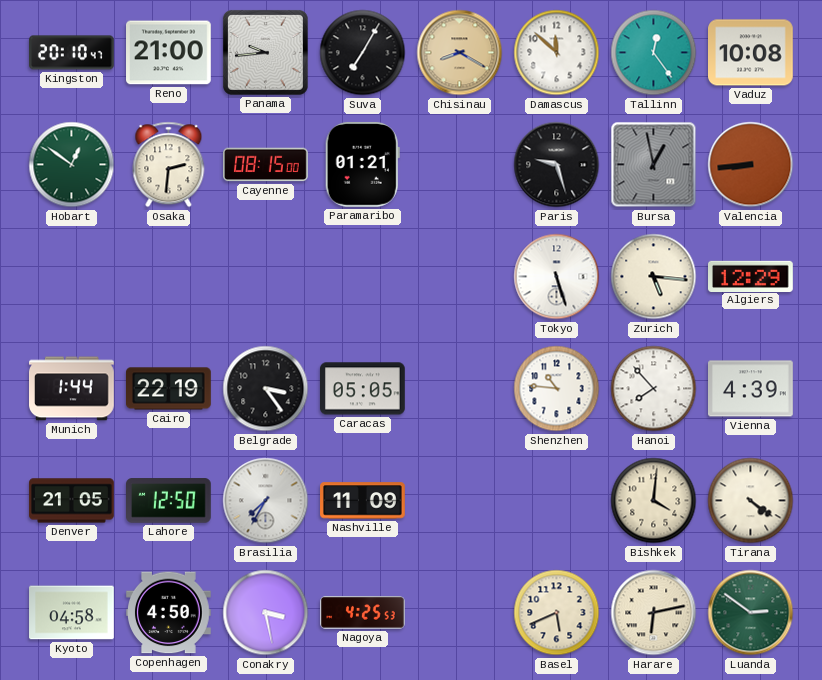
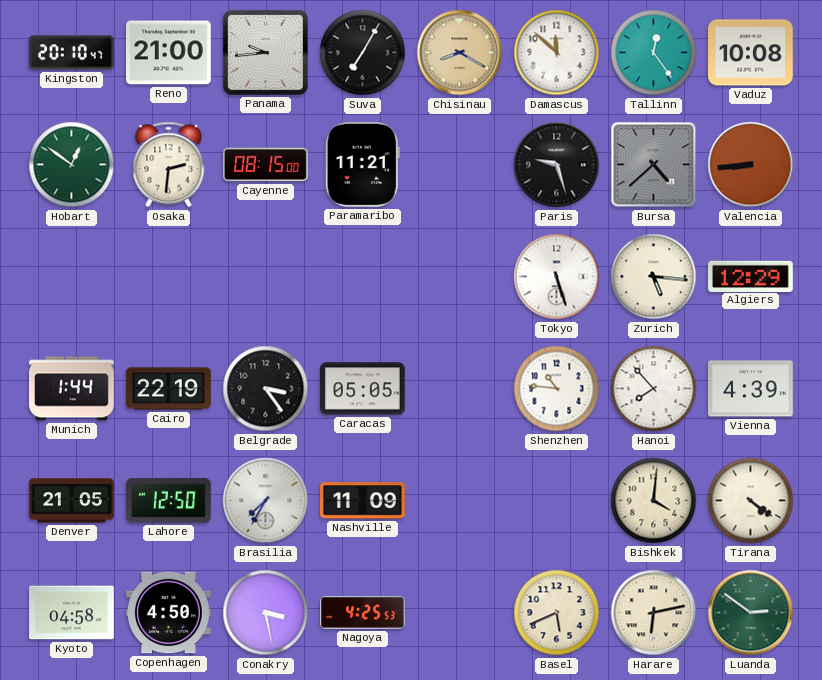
Paramaribo: 01:21 -> 11:21 (362, 164)
Bursa: 12:58 -> 4:38 (654, 165)
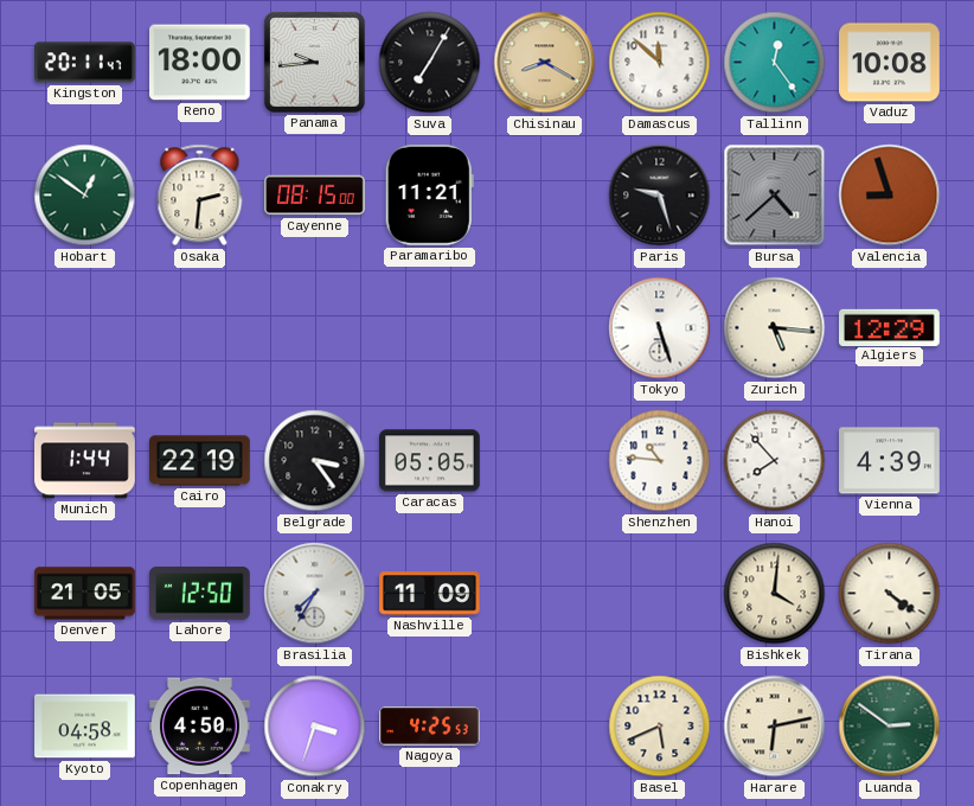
Kingston: 20:10 -> 20:11 (85, 63)
Reno: 21:00 -> 18:00 (200, 63)
Valencia: 8:44 -> 8:57 (890, 196)
Conakry: 3:28 -> 3:33 (315, 727)
